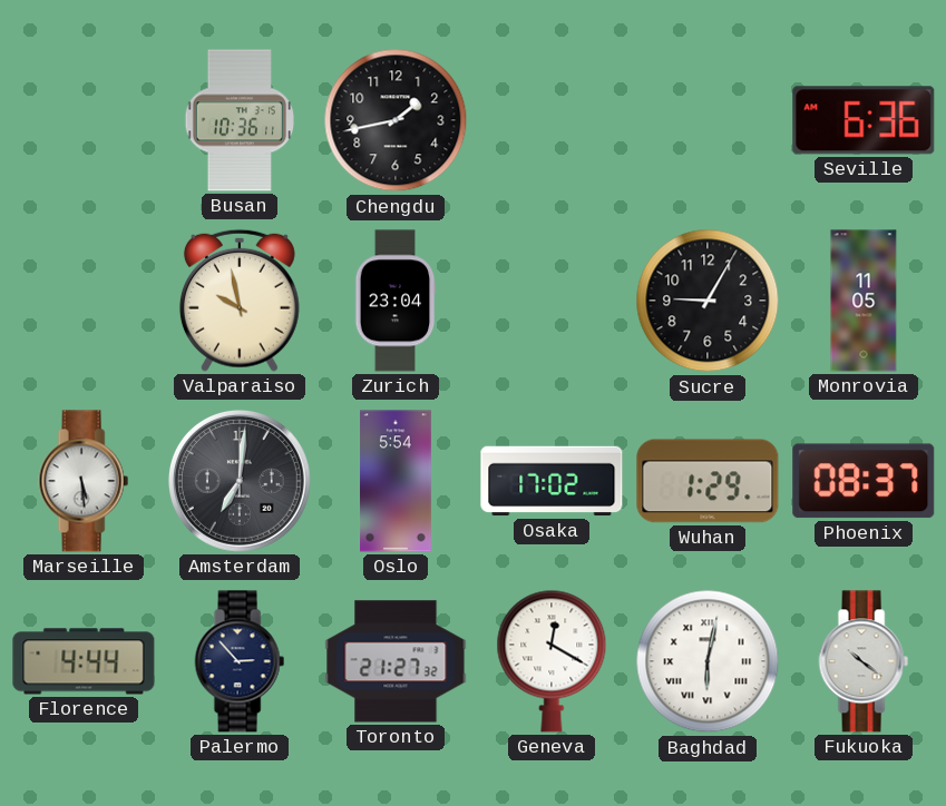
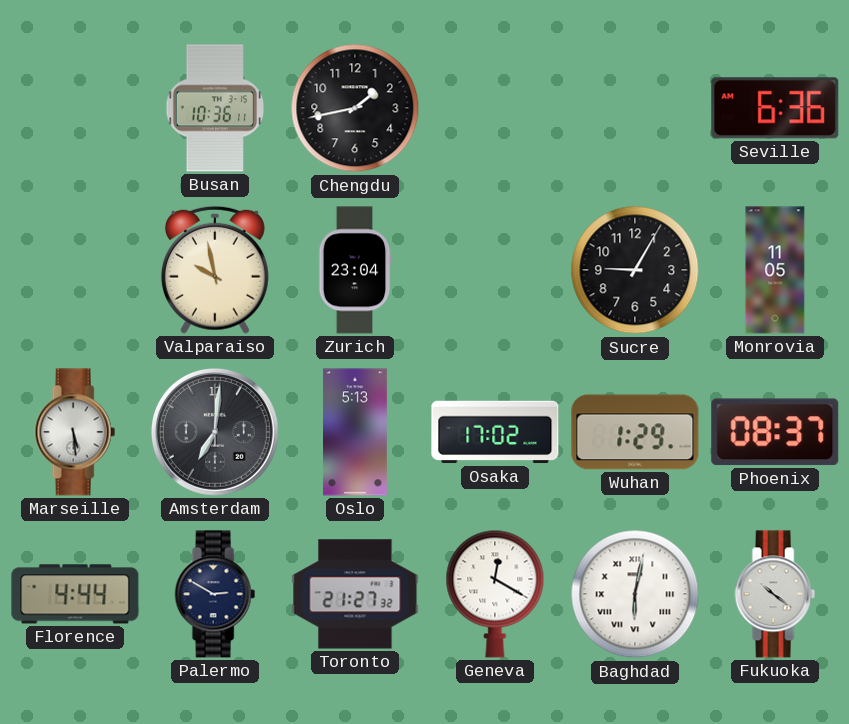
Oslo: 5:54 -> 5:13 (356, 432)
Palermo: 2:53 -> 2:50 (215, 594)
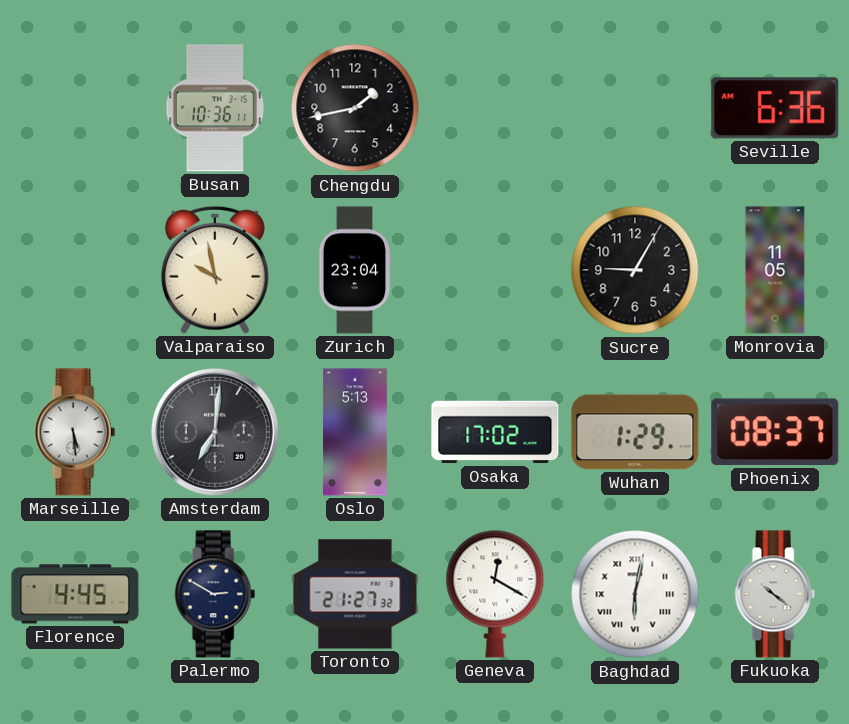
Florence: 4:44 -> 4:45 (75, 594)
